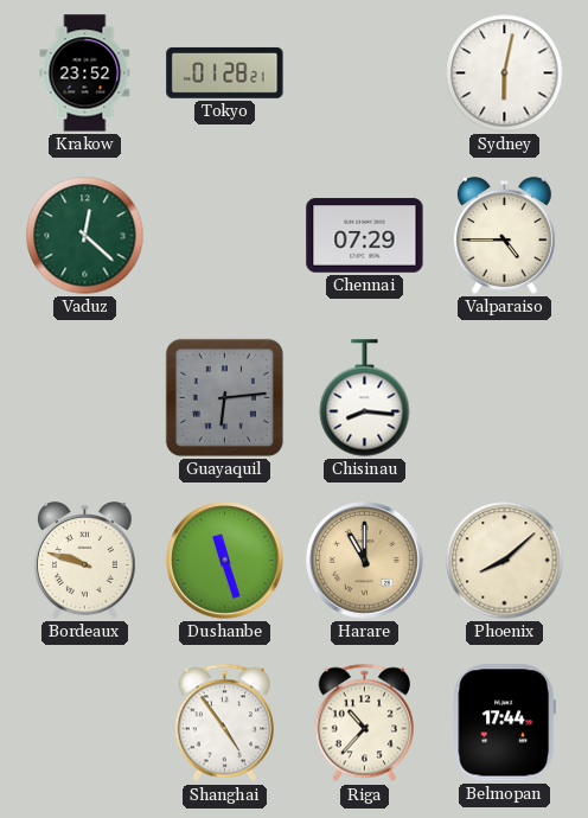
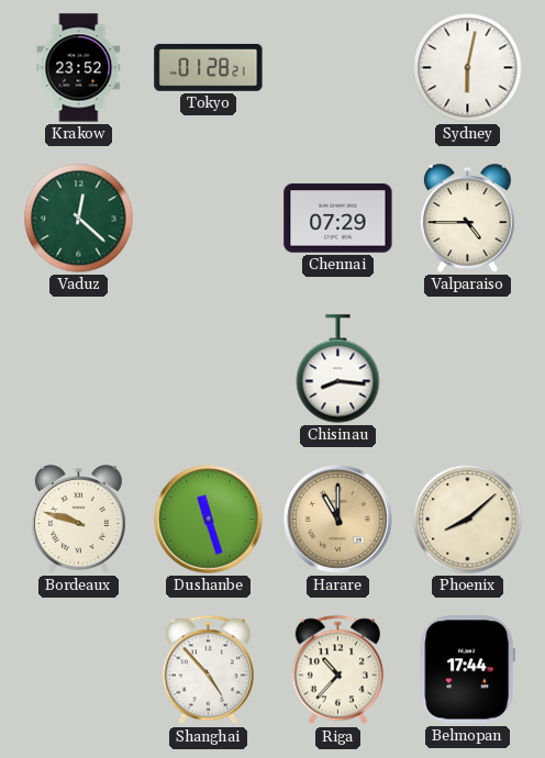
Guayaquil: 6:14 -> none (224, 397)
Shanghai: 4:54 -> 4:53 (208, 670)
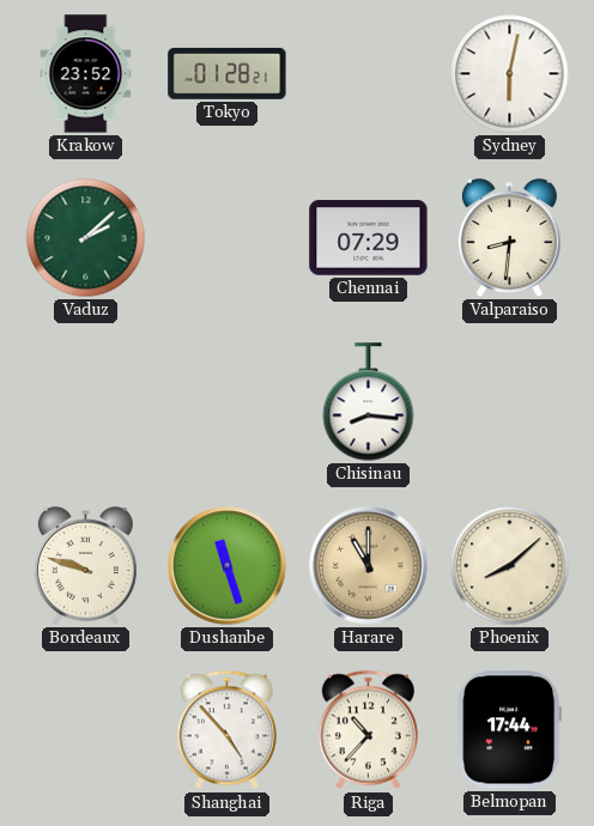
Vaduz: 12:22 -> 2:08 (86, 238)
Valparaiso: 4:45 -> 8:31 (509, 238)
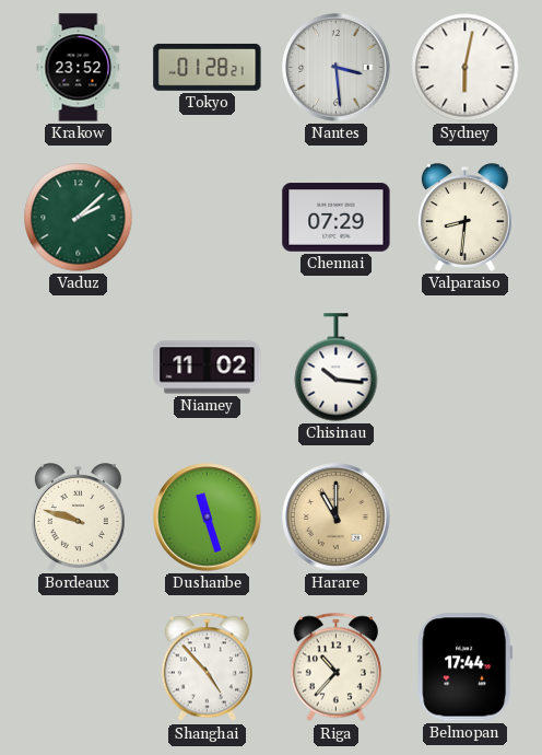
Nantes: none -> 3:29 (337, 68)
Niamey: none -> 11:02 (208, 368)
Chisinau: 8:16 -> 10:16 (337, 368)
Phoenix: 8:08 -> none (510, 566)
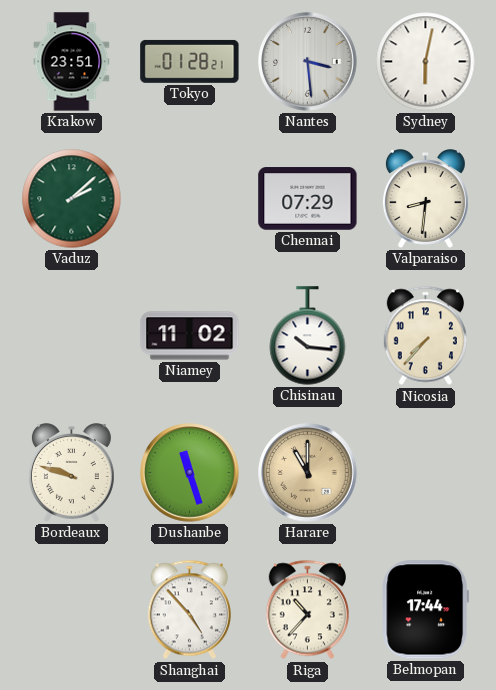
Krakow: 23:52 -> 23:51 (72, 62)
Nicosia: none -> 7:37 (425, 336)
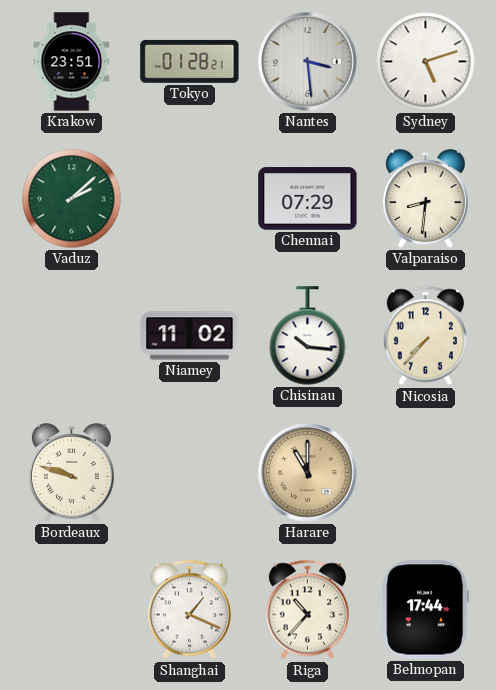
Sydney: 6:02 -> 5:12 (426, 62)
Dushanbe: 11:27 -> none (190, 473)
Shanghai: 4:53 -> 1:19 (189, 610)
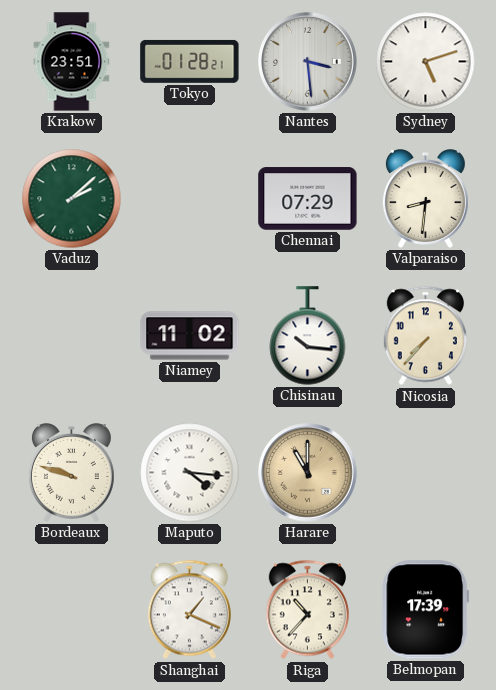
Maputo: none -> 4:16 (190, 473)
Belmopan: 17:44 -> 17:39 (426, 610)
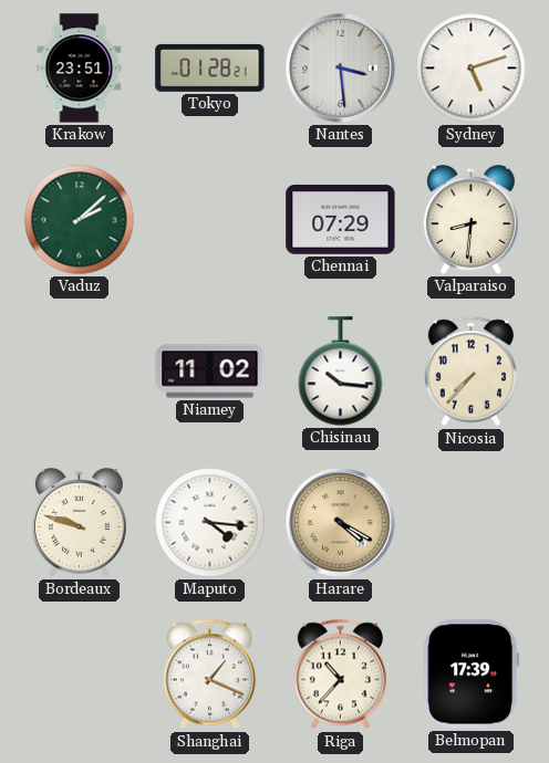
Harare: 11:00 -> 4:20 (341, 523)
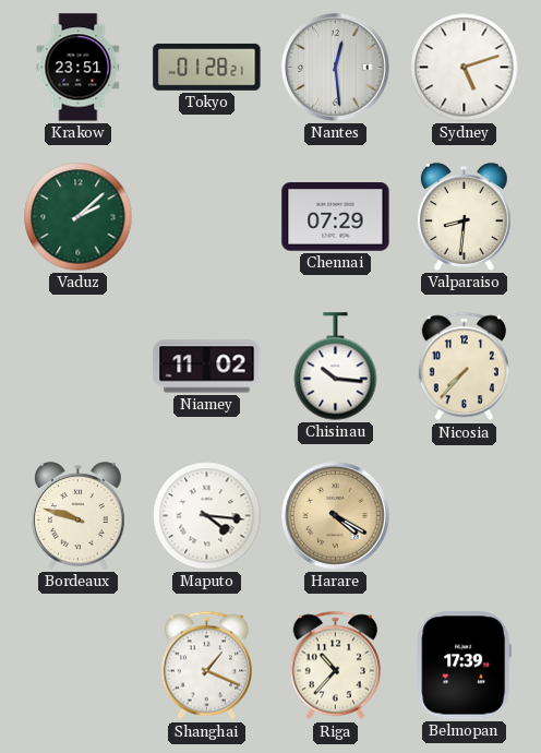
Nantes: 3:29 -> 12:29 (336, 68)
